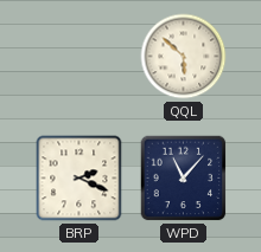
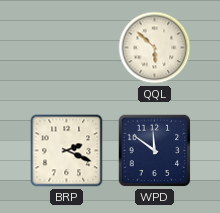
WPD: 11:07 -> 11:51 (155, 151)
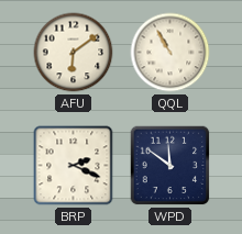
AFU: none -> 6:09 (74, 53)
QQL: 5:52 -> 10:55 (170, 53)
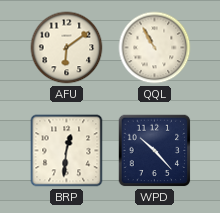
BRP: 2:19 -> 12:31 (67, 151)
WPD: 11:51 -> 10:23 (155, 151)
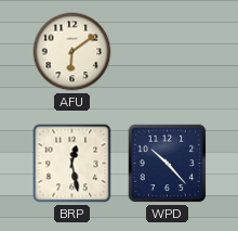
QQL: 10:55 -> none (155, 48)
BRP: 12:31 -> 12:28 (72, 164)
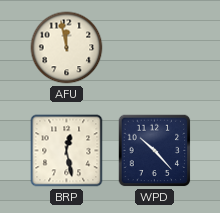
AFU: 6:09 -> 11:58 (67, 48)
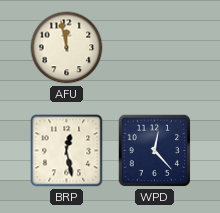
WPD: 10:23 -> 12:23 (155, 151)
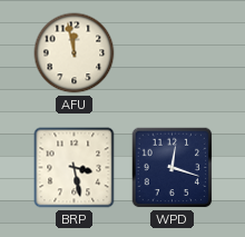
BRP: 12:28 -> 3:28 (75, 168)
WPD: 12:23 -> 12:18 (173, 168)
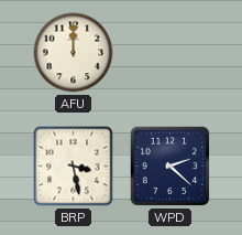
AFU: 11:58 -> 12:00 (74, 53)
WPD: 12:18 -> 2:22 (170, 167)
